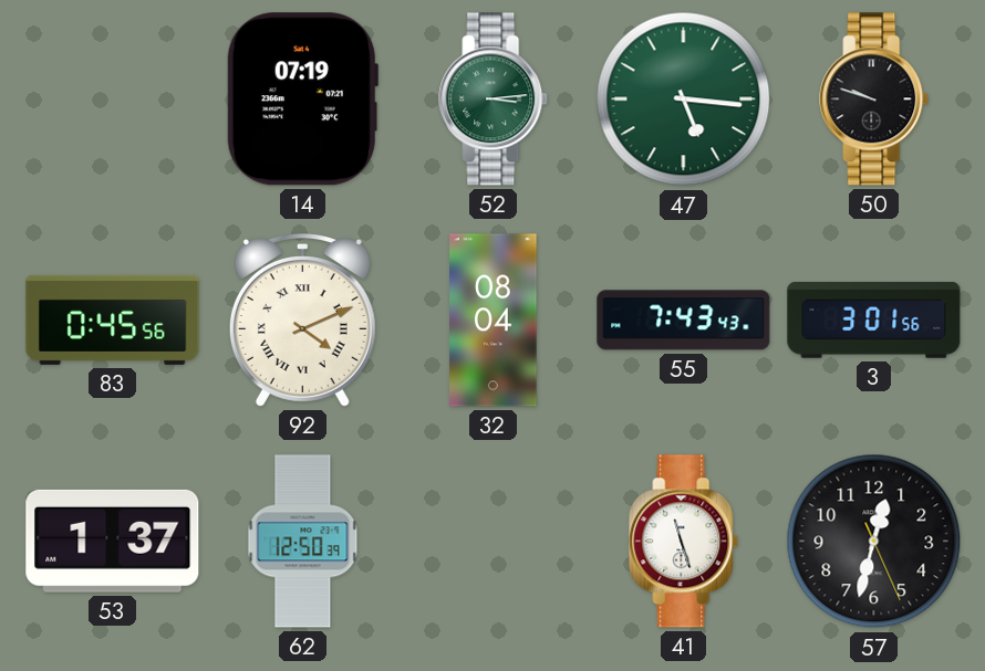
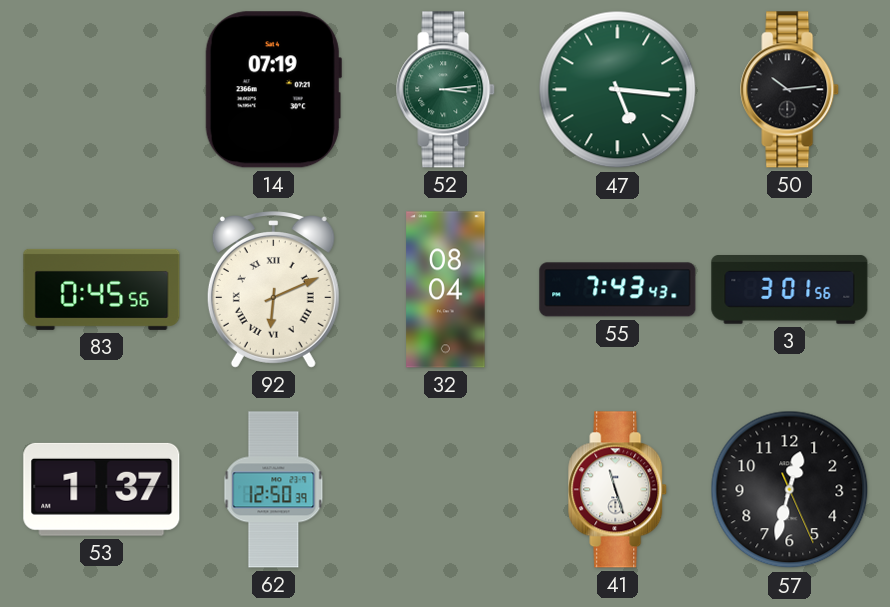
50: 9:48 -> 10:14 (790, 90)
92: 4:11 -> 6:11 (273, 290)
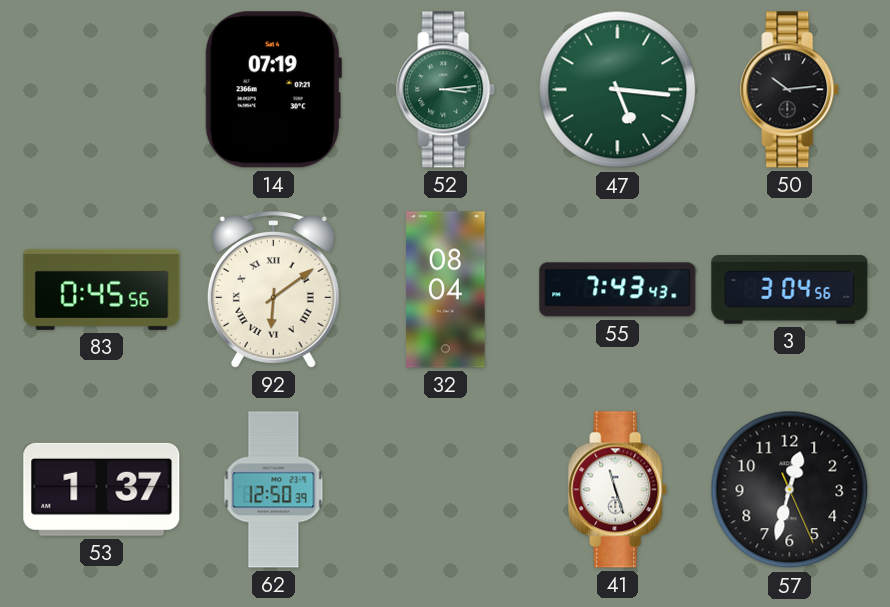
92: 6:11 -> 6:09 (273, 290)
3: 3:01 -> 3:04 (790, 290)
